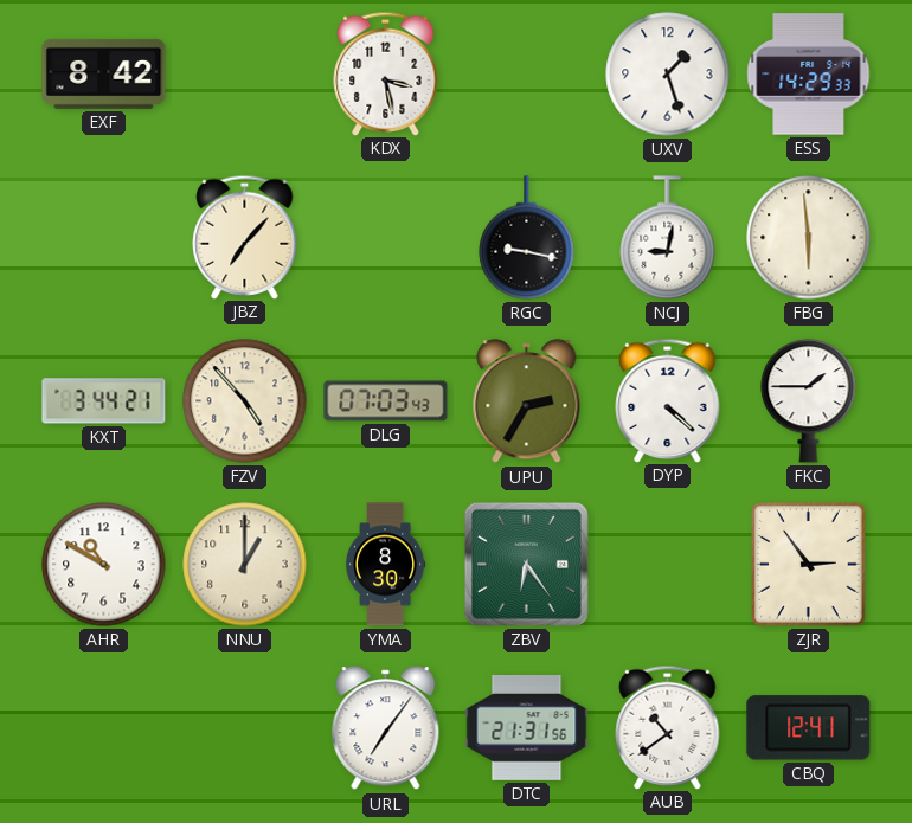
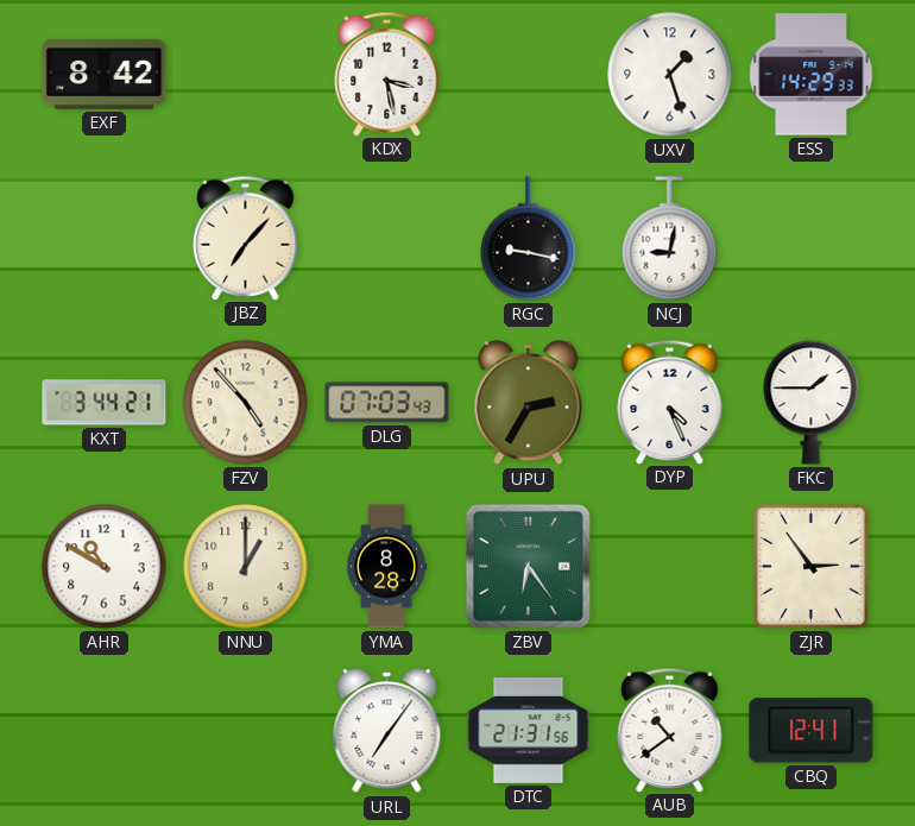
FBG: 5:59 -> none (809, 238)
DYP: 4:22 -> 4:26 (670, 402)
YMA: 8:30 -> 8:28 (386, 567)
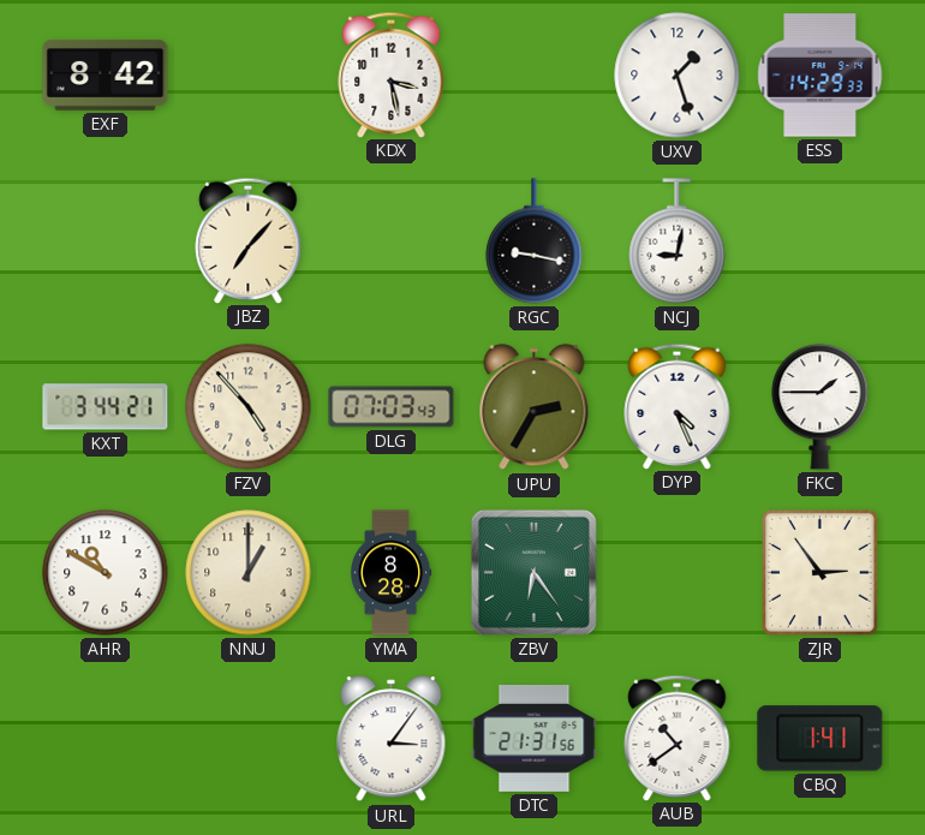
URL: 7:06 -> 3:06 (392, 739)
CBQ: 12:41 -> 1:41 (820, 739)
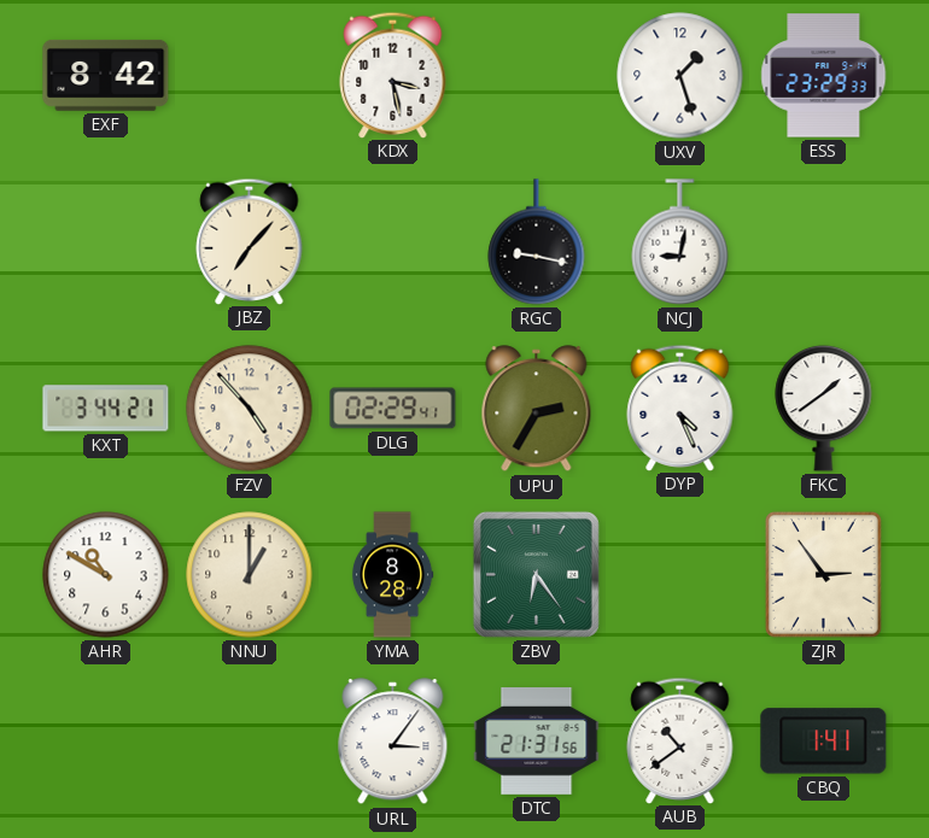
ESS: 14:29 -> 23:29 (824, 76)
DLG: 07:03 -> 02:29 (393, 409)
FKC: 1:45 -> 1:39 (824, 408)
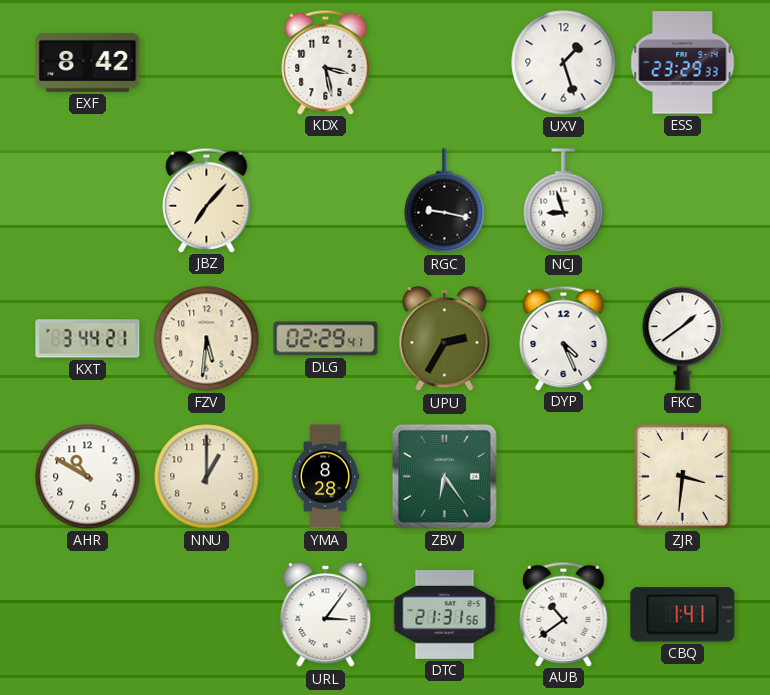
NCJ: 9:02 -> 8:57 (564, 201)
FZV: 4:53 -> 5:31 (207, 339)
ZJR: 2:54 -> 3:31 (683, 477)
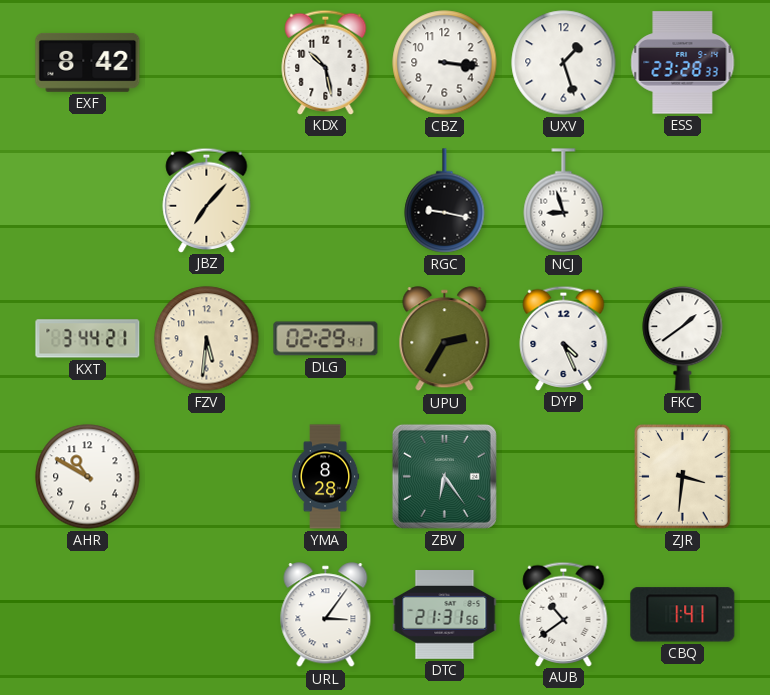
KDX: 3:28 -> 10:28 (326, 62)
CBZ: none -> 3:16 (445, 63)
ESS: 23:29 -> 23:28 (683, 63)
NNU: 1:00 -> none (207, 477)
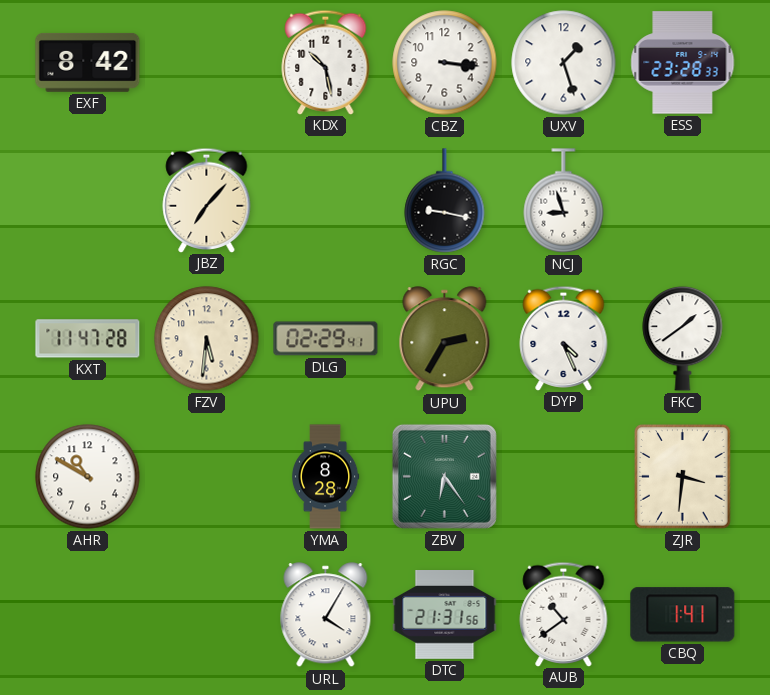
KXT: 3:44 -> 11:47 (88, 339)
URL: 3:06 -> 4:05 (326, 615)
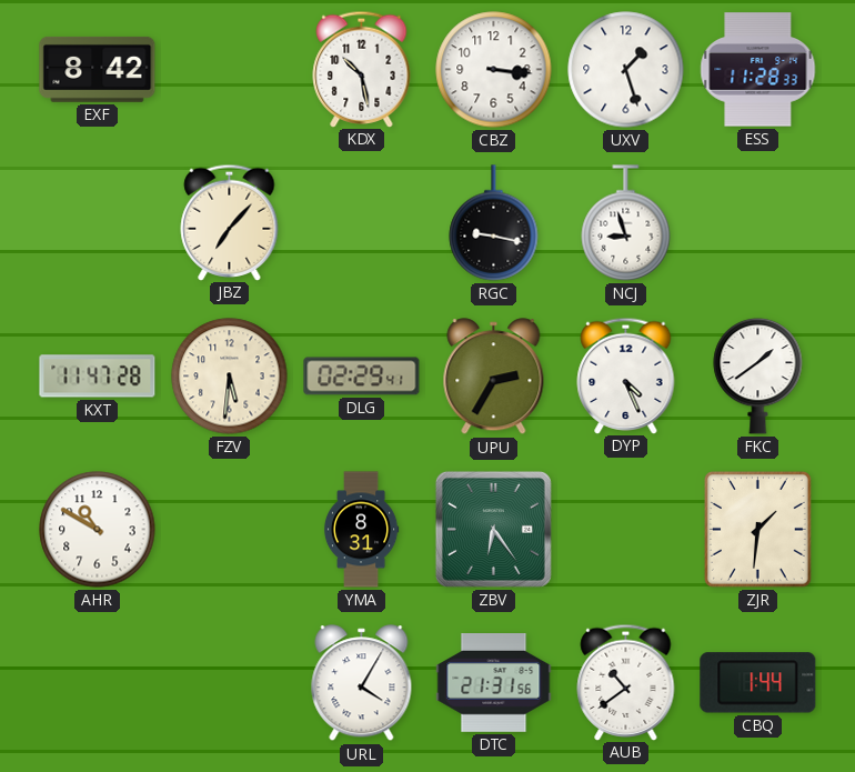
ESS: 23:28 -> 11:28 (758, 70)
YMA: 8:28 -> 8:31 (361, 530)
ZJR: 3:31 -> 1:31 (758, 530)
CBQ: 1:41 -> 1:44 (758, 683)
